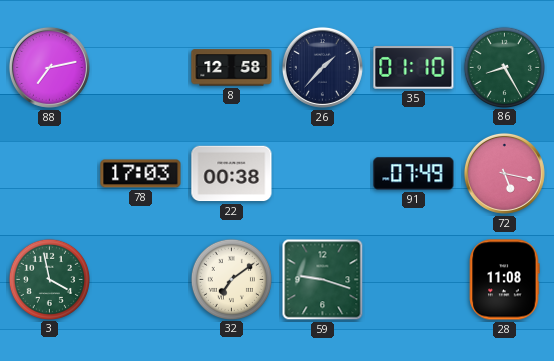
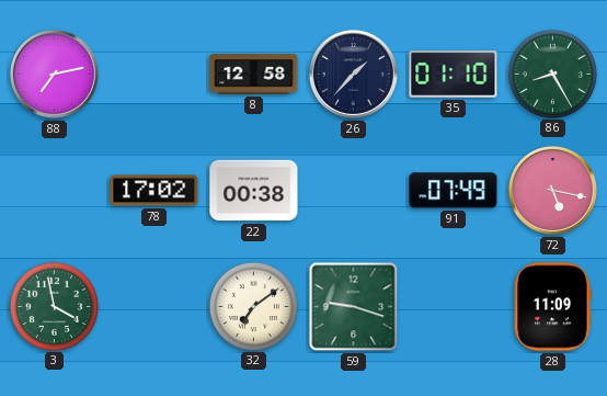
78: 17:03 -> 17:02 (154, 191)
28: 11:08 -> 11:09 (552, 307)
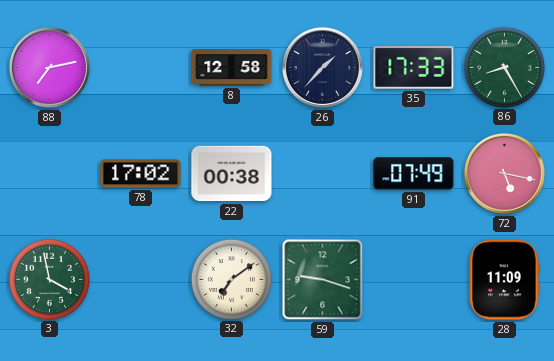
35: 01:10 -> 17:33 (414, 68)
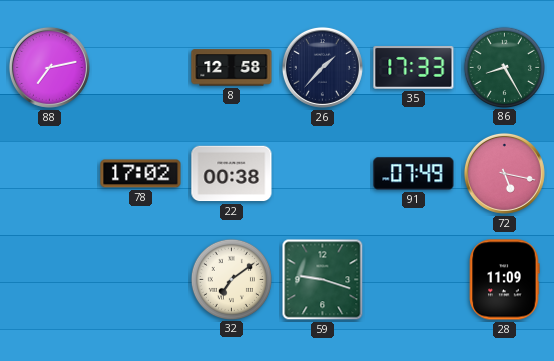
3: 3:58 -> none (49, 279)
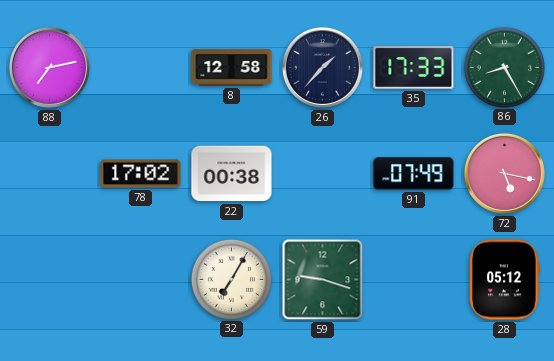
32: 7:09 -> 7:05 (231, 279)
28: 11:09 -> 05:12 (504, 280)
